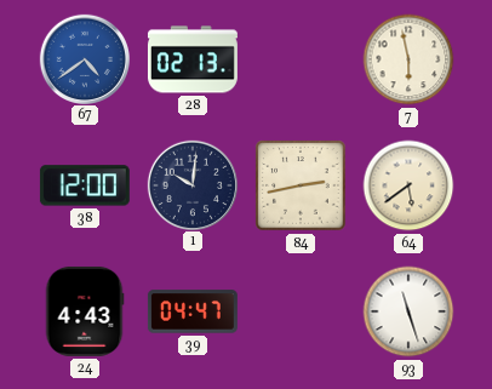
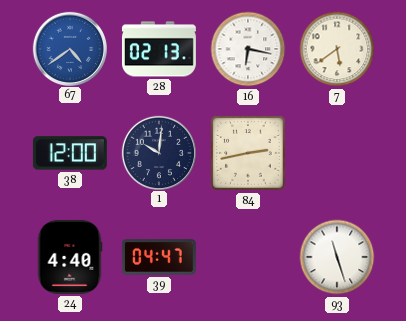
16: none -> 6:17 (248, 49)
7: 5:58 -> 5:39 (337, 49)
64: 5:39 -> none (408, 185)
24: 4:43 -> 4:40 (70, 257)
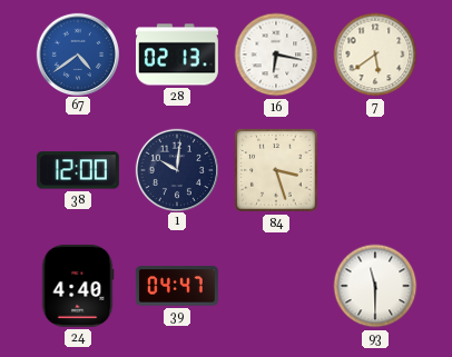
84: 2:43 -> 3:27 (276, 170)
93: 11:27 -> 11:30 (375, 286)
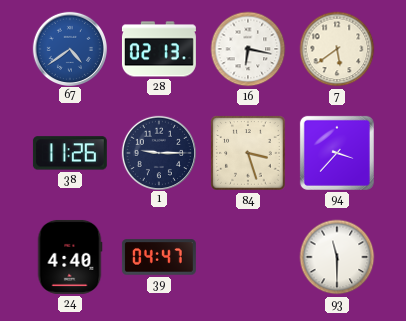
38: 12:00 -> 11:26 (70, 153)
1: 10:01 -> 9:15 (158, 152)
94: none -> 3:37 (337, 153)
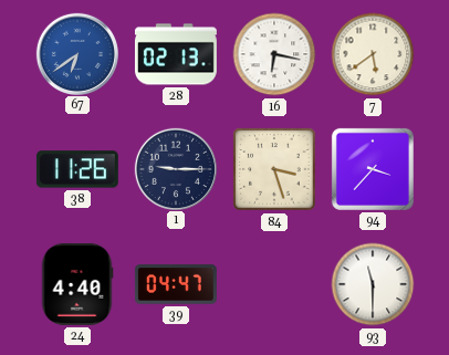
67: 4:39 -> 6:39 (76, 53)
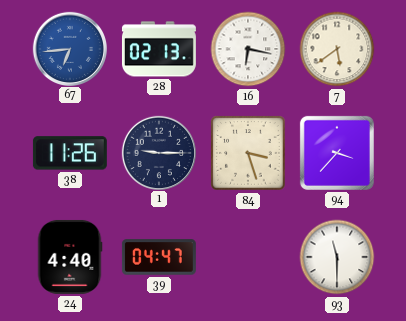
67: 6:39 -> 6:44 (69, 48)
